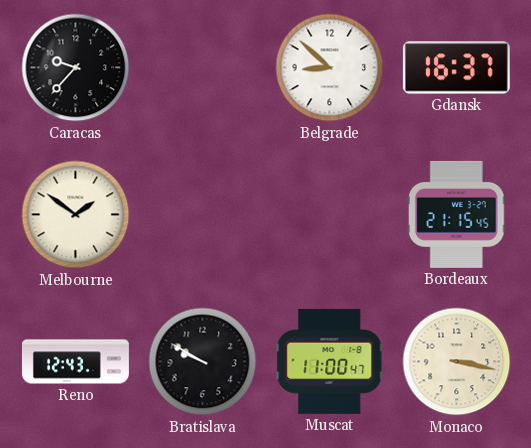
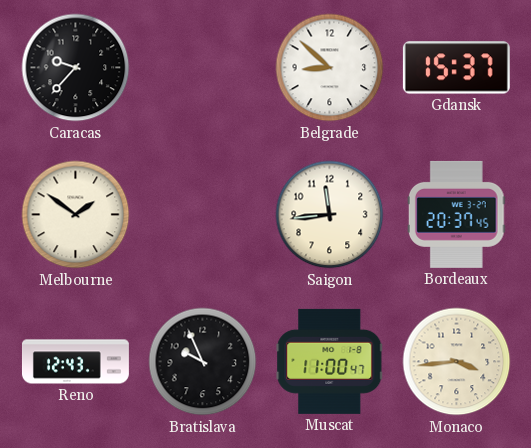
Gdansk: 16:37 -> 15:37 (456, 68)
Saigon: none -> 11:44 (330, 215)
Bordeaux: 21:15 -> 20:37 (456, 214)
Bratislava: 9:50 -> 9:56 (203, 362)
Monaco: 3:17 -> 3:44 (457, 362)
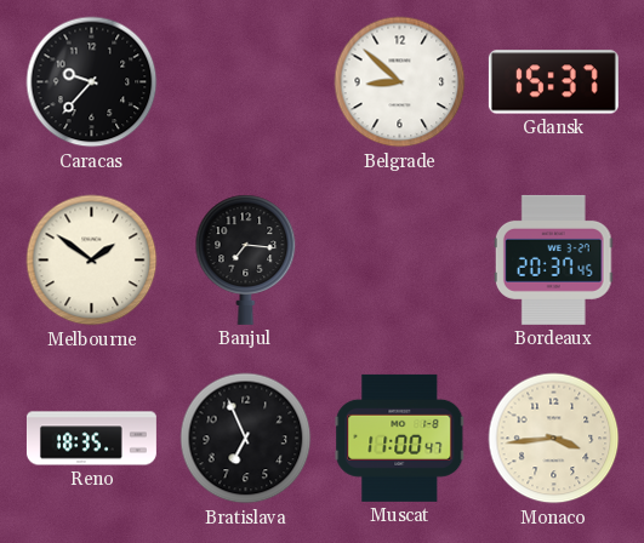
Banjul: none -> 7:16 (246, 259)
Saigon: 11:44 -> none (330, 215)
Reno: 12:43 -> 18:35 (91, 439)
Bratislava: 9:56 -> 6:56 (246, 439)
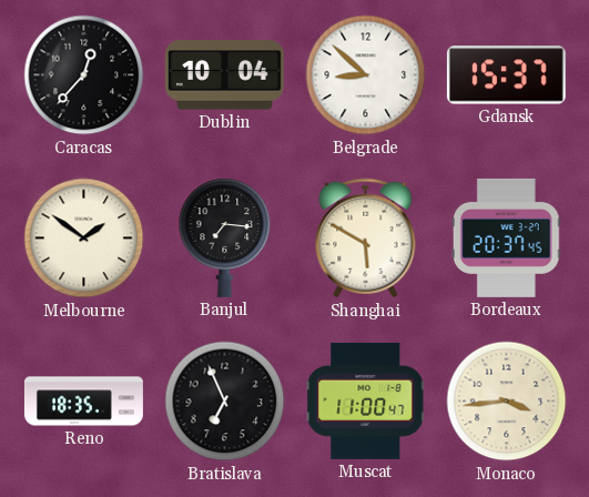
Caracas: 9:37 -> 12:37 (84, 75)
Dublin: none -> 10:04 (224, 75)
Shanghai: none -> 5:50 (366, 239)
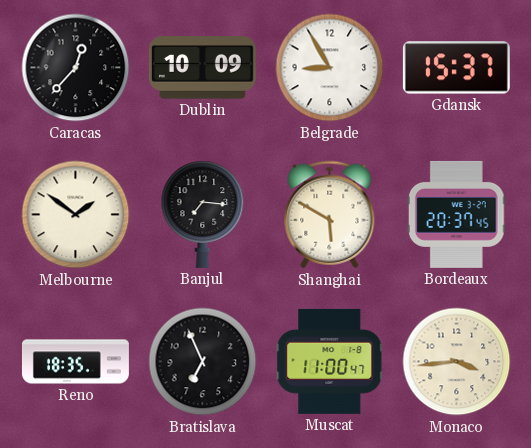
Dublin: 10:04 -> 10:09 (202, 68)
Belgrade: 8:52 -> 8:55 (330, 68)
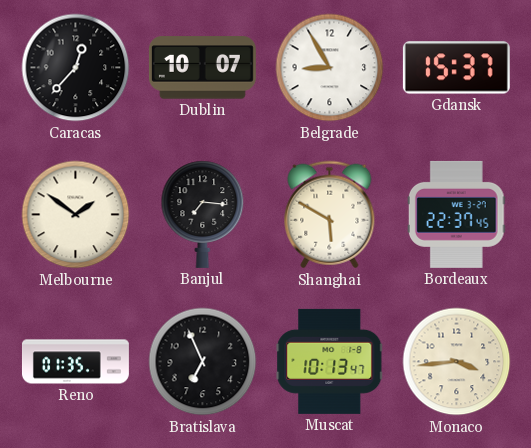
Dublin: 10:09 -> 10:07 (202, 68)
Bordeaux: 20:37 -> 22:37 (456, 214)
Reno: 18:35 -> 01:35 (75, 362)
Muscat: 11:00 -> 10:13 (330, 361)
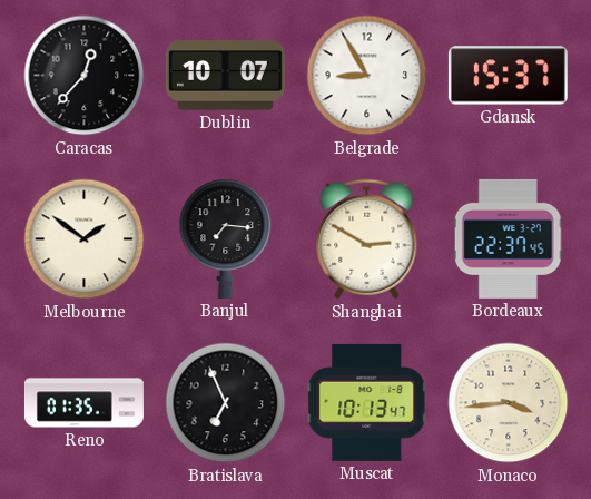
Shanghai: 5:50 -> 2:50 (367, 239)
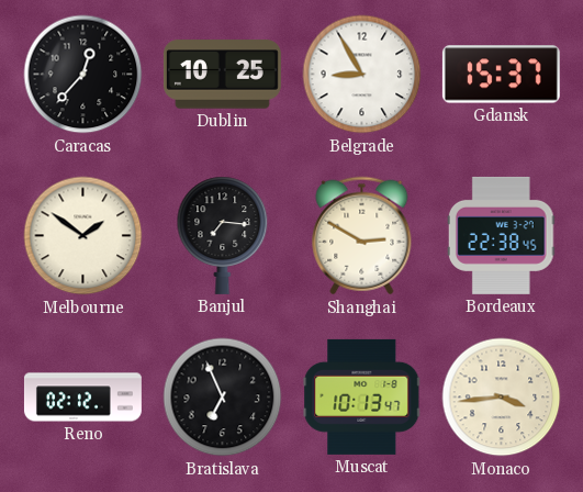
Dublin: 10:07 -> 10:25 (222, 75)
Bordeaux: 22:37 -> 22:38 (501, 235)
Reno: 01:35 -> 02:12 (82, 398)
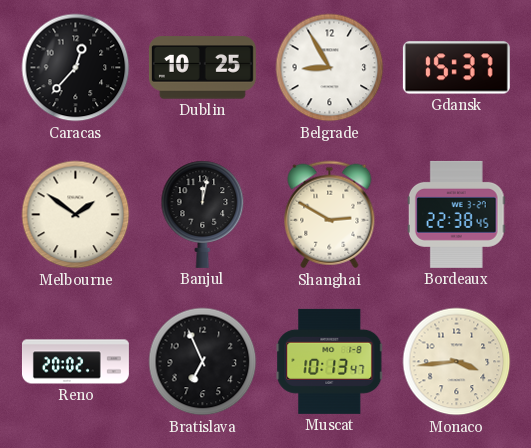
Banjul: 7:16 -> 12:02 (203, 214)
Reno: 02:12 -> 20:02 (75, 362)
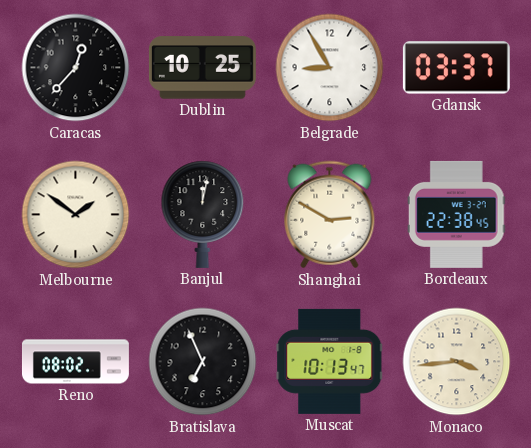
Gdansk: 15:37 -> 03:37 (456, 68)
Reno: 20:02 -> 08:02 (75, 362)
